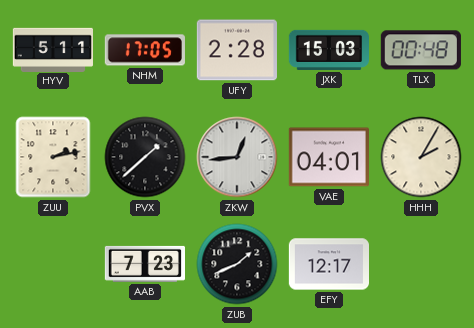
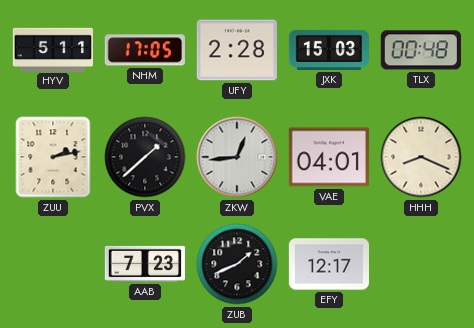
HHH: 2:05 -> 8:19 (421, 157)
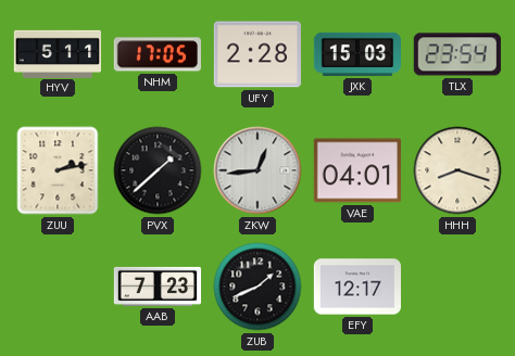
TLX: 00:48 -> 23:54 (457, 54)
HHH: 8:19 -> 8:18 (457, 170)
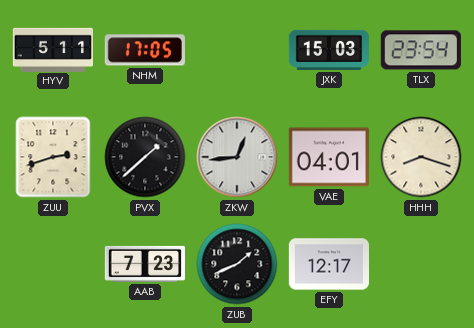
UFY: 2:28 -> none (257, 54)
ZUU: 2:13 -> 2:42 (53, 157)
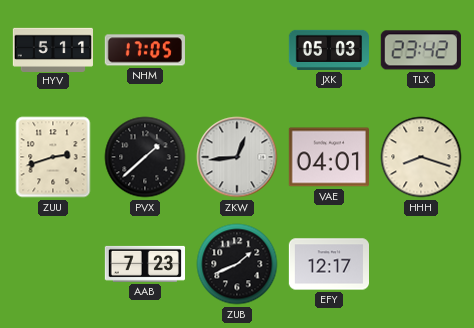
JXK: 15:03 -> 05:03 (328, 50)
TLX: 23:54 -> 23:42 (421, 50)
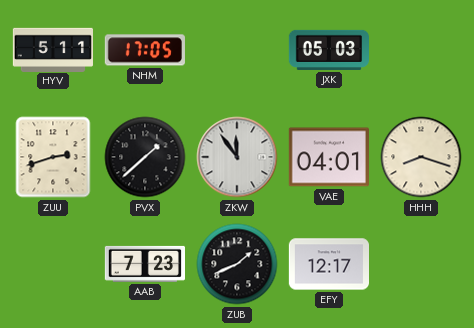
TLX: 23:42 -> none (421, 50)
ZKW: 12:44 -> 11:54 (237, 157)
